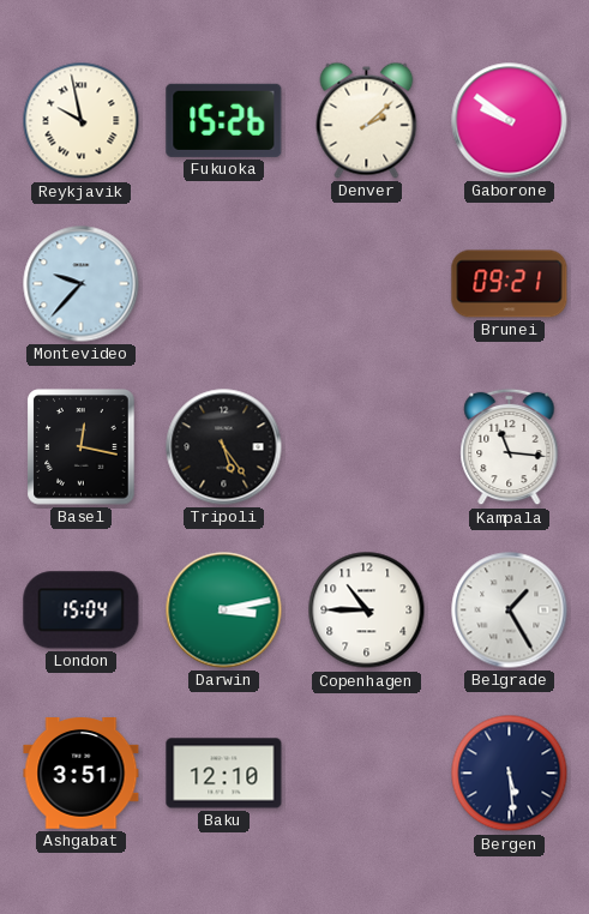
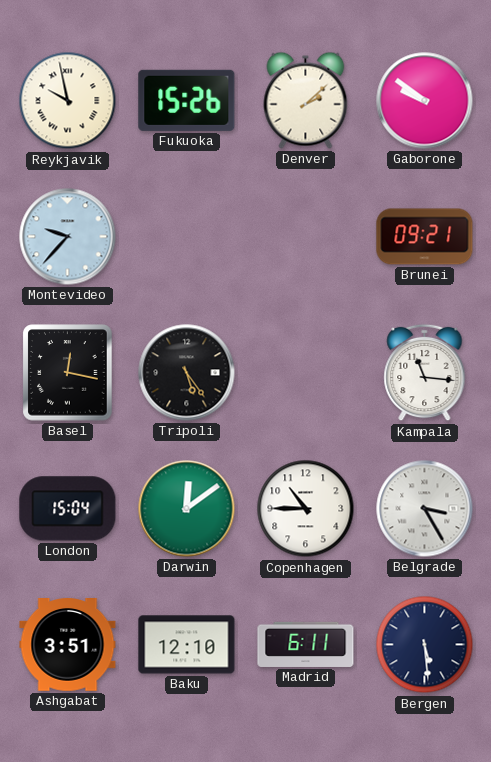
Darwin: 3:13 -> 12:09 (187, 509)
Belgrade: 1:25 -> 3:25 (425, 509)
Madrid: none -> 6:11 (306, 644)
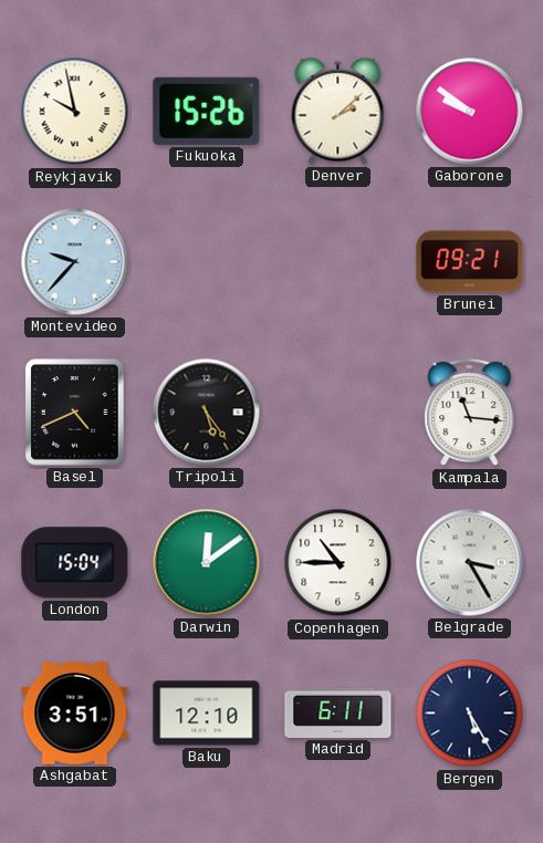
Basel: 12:17 -> 4:41 (75, 413)
Bergen: 5:29 -> 5:25 (470, 714)
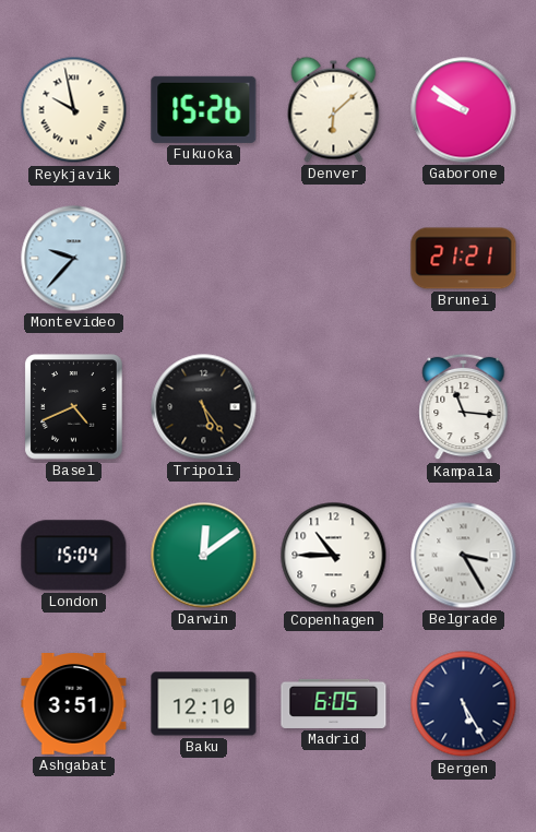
Denver: 2:08 -> 6:08 (334, 109)
Brunei: 09:21 -> 21:21 (464, 259)
Madrid: 6:11 -> 6:05 (334, 703)
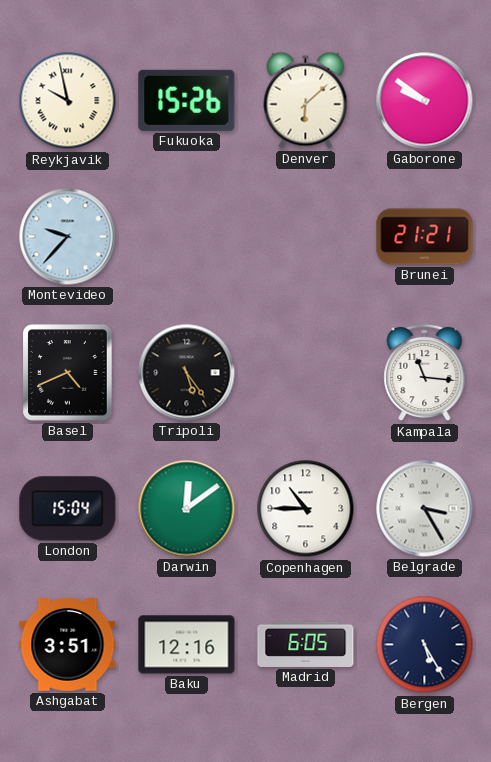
Baku: 12:10 -> 12:16 (187, 645)
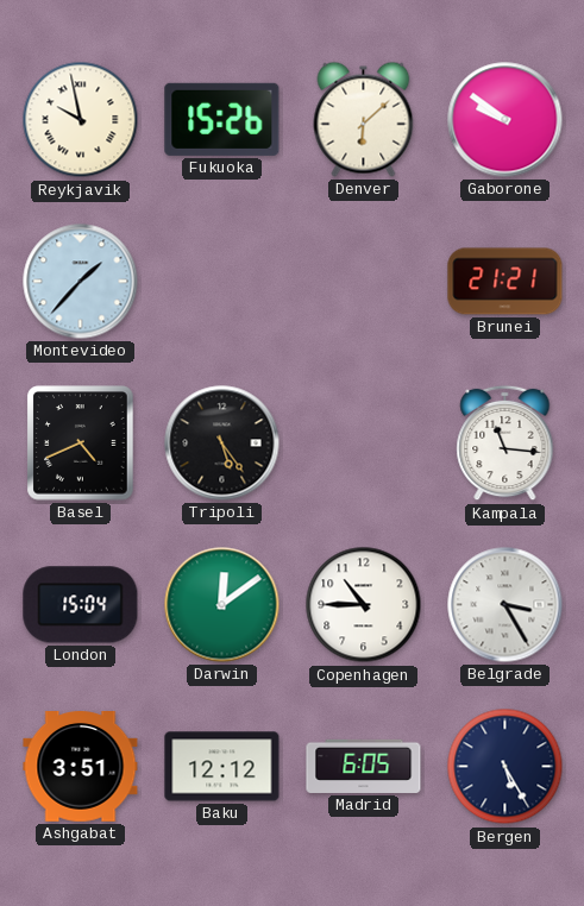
Montevideo: 9:37 -> 1:37 (81, 282)
Baku: 12:16 -> 12:12 (222, 767)
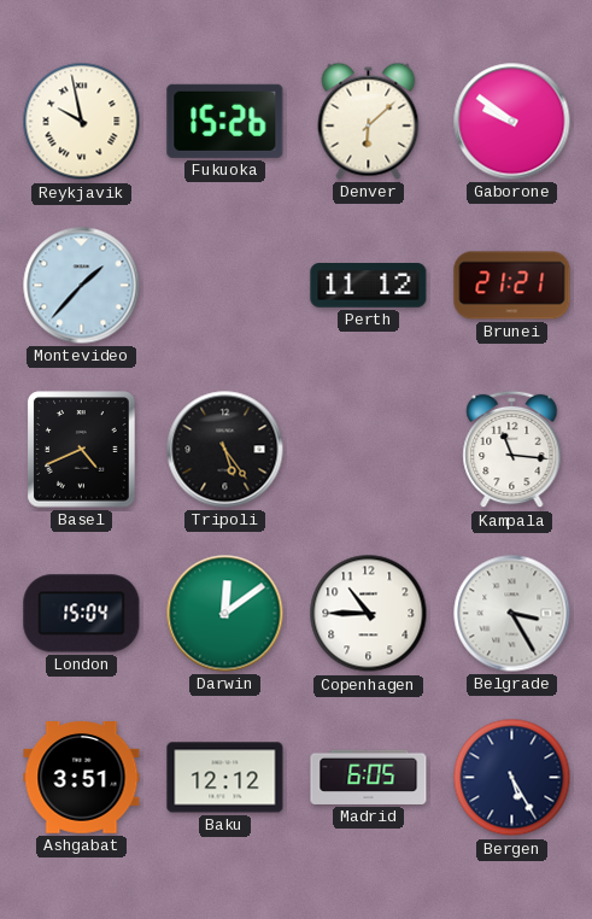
Perth: none -> 11:12 (369, 286)
